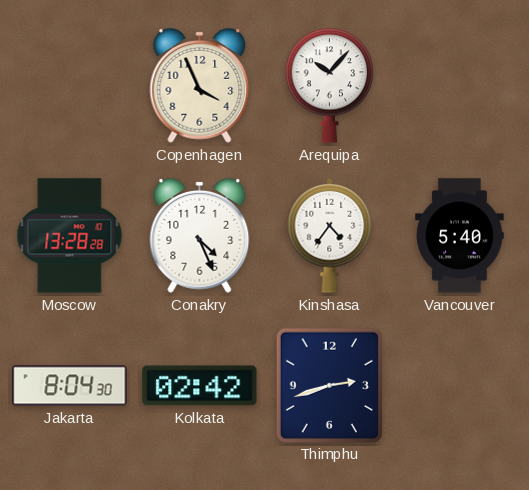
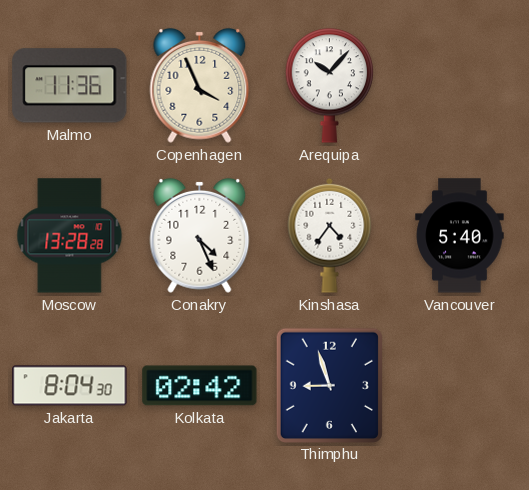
Malmo: none -> 11:36 (70, 86)
Thimphu: 2:42 -> 8:57 (329, 385)
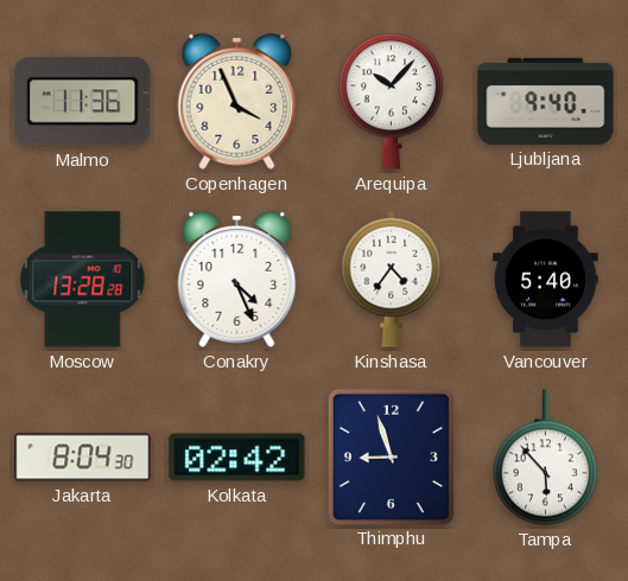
Ljubljana: none -> 9:40 (546, 101)
Tampa: none -> 5:53 (546, 458)
